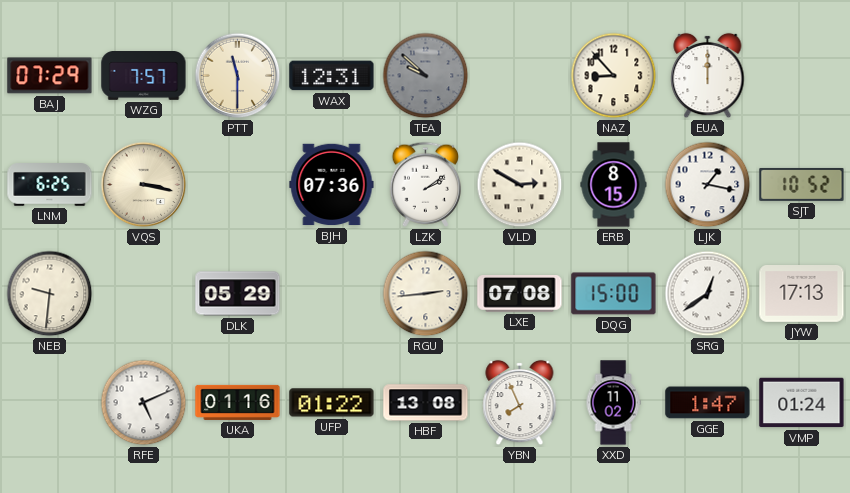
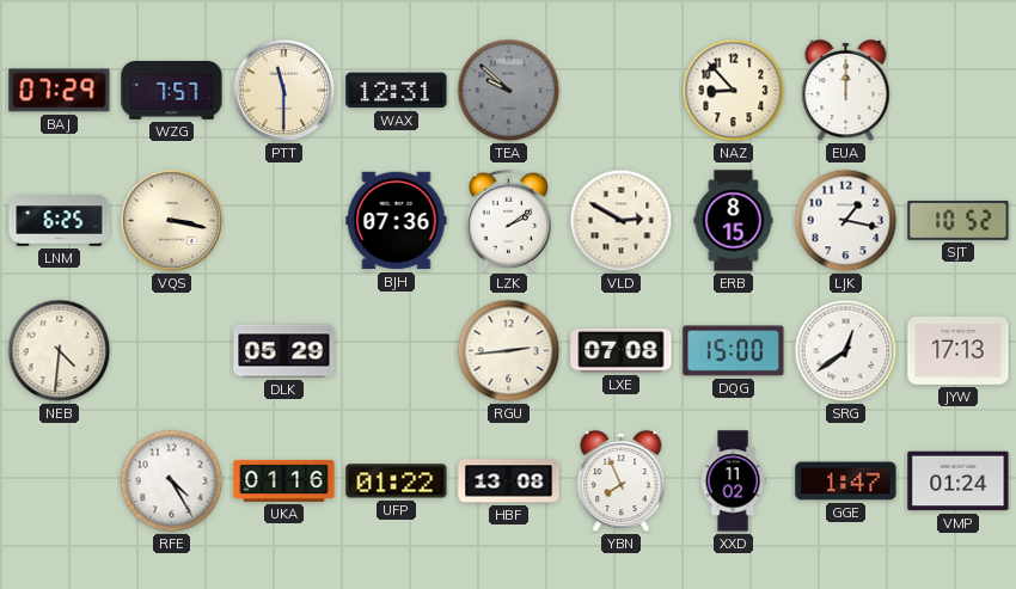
NEB: 9:31 -> 4:31 (60, 351)
RFE: 5:11 -> 4:25 (172, 481)
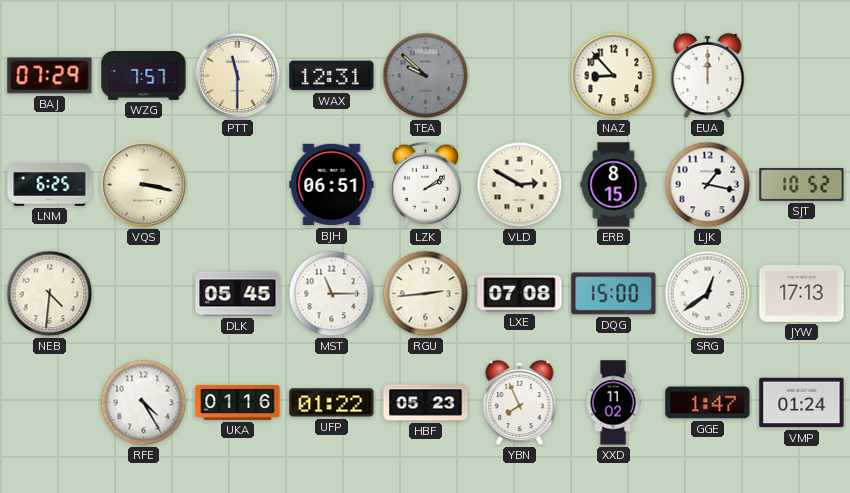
BJH: 07:36 -> 06:51 (332, 185)
DLK: 05:29 -> 05:45 (238, 294)
MST: none -> 11:15 (332, 294)
HBF: 13:08 -> 05:23 (426, 403)
